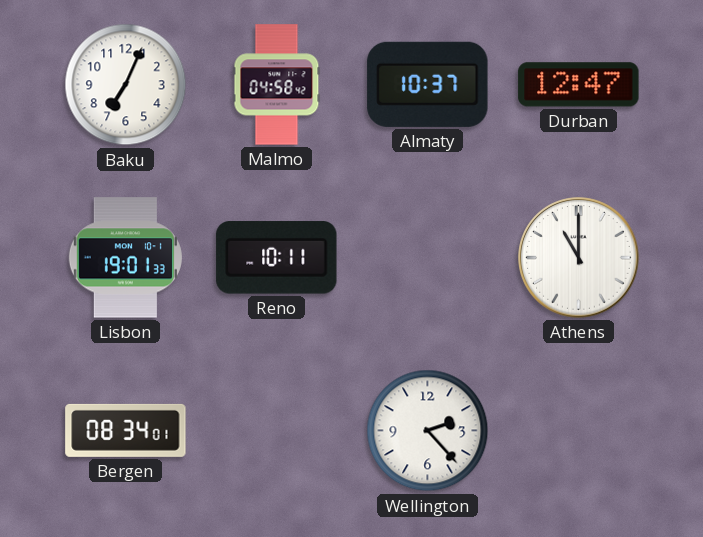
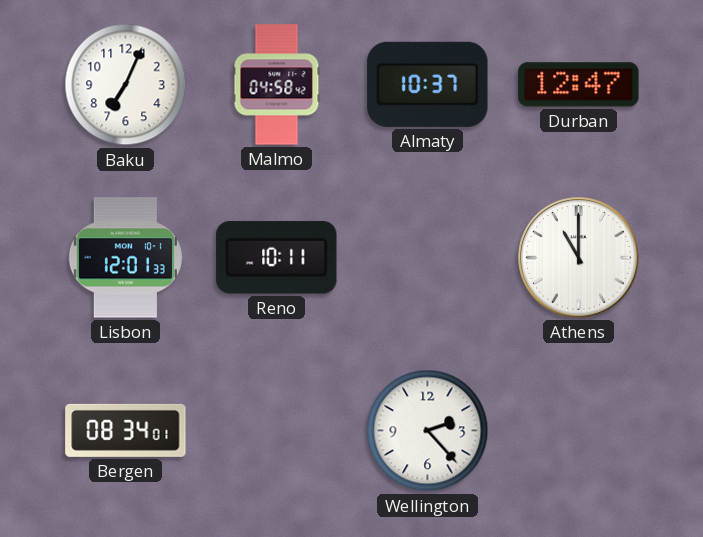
Lisbon: 19:01 -> 12:01 (125, 258)
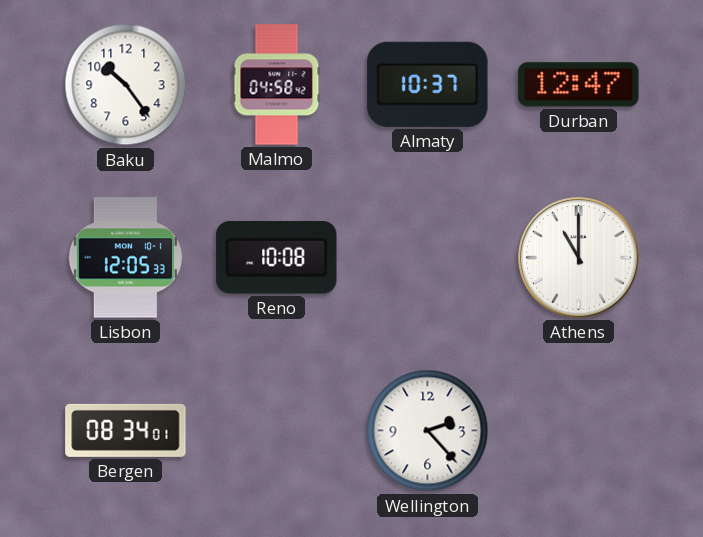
Baku: 7:04 -> 10:24 (126, 85)
Lisbon: 12:01 -> 12:05 (125, 258)
Reno: 10:11 -> 10:08 (277, 258)
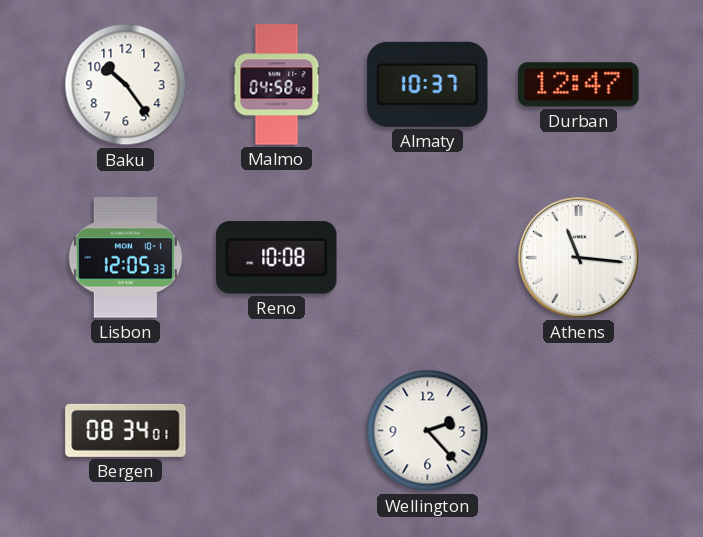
Athens: 11:00 -> 11:16 (579, 258)
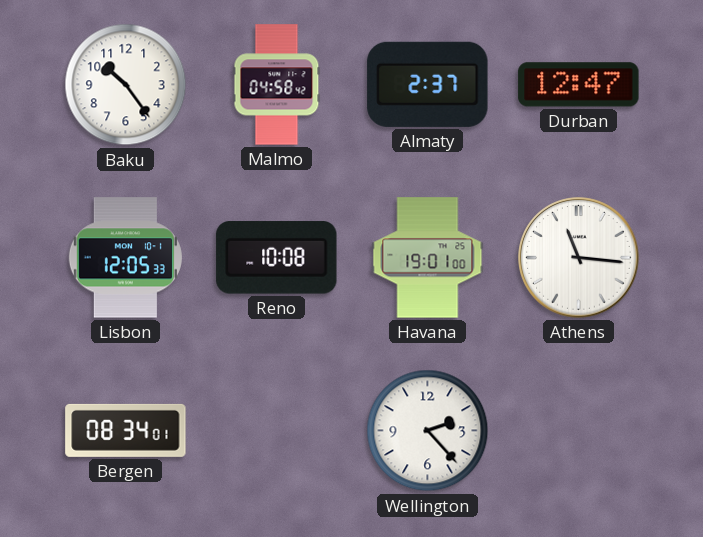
Almaty: 10:37 -> 2:37 (428, 84)
Havana: none -> 19:01 (428, 258)
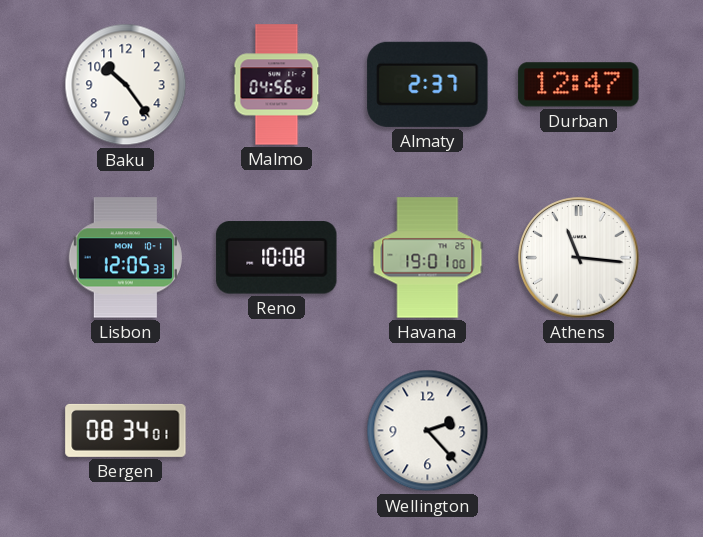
Malmo: 04:58 -> 04:56 (277, 85)
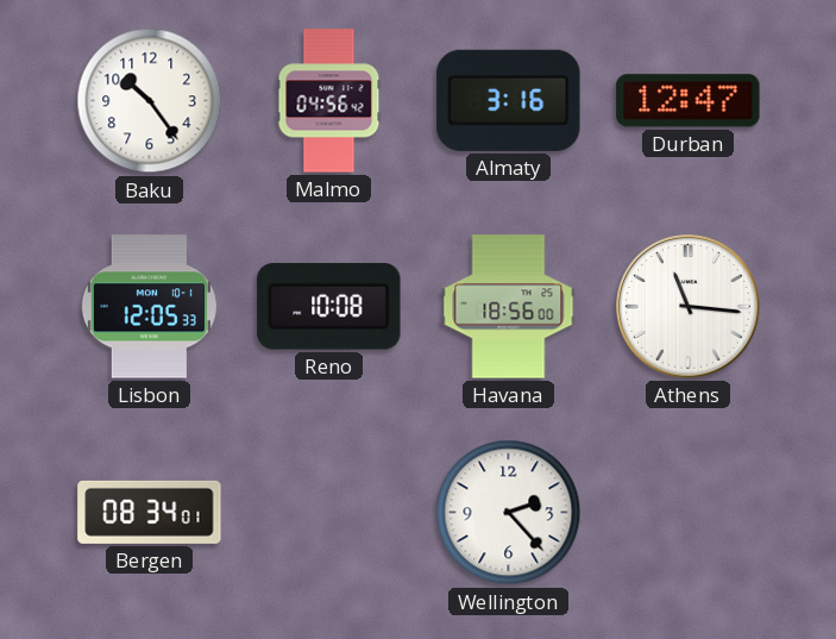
Almaty: 2:37 -> 3:16 (509, 100)
Havana: 19:01 -> 18:56 (509, 307)
